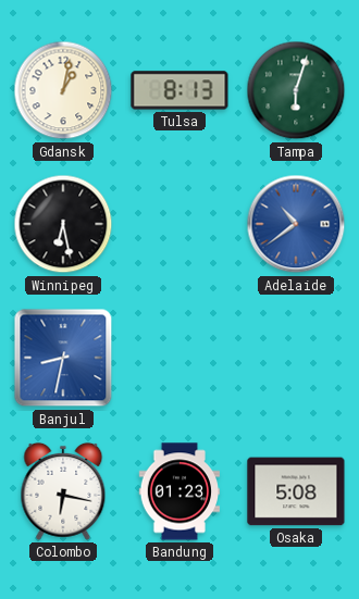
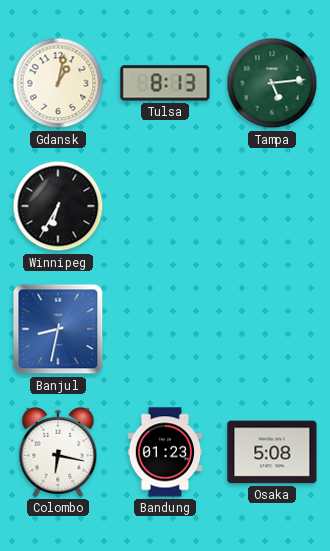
Tampa: 6:03 -> 5:14 (272, 83)
Winnipeg: 6:28 -> 6:35 (58, 206)
Adelaide: 10:39 -> none (296, 224)
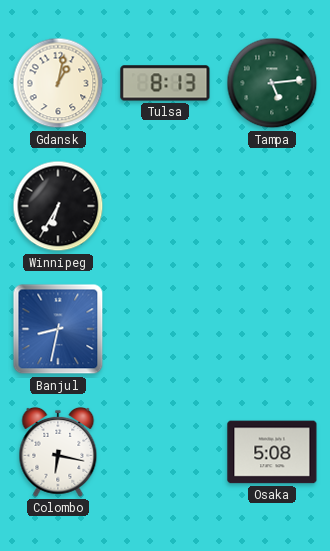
Bandung: 01:23 -> none (165, 452)
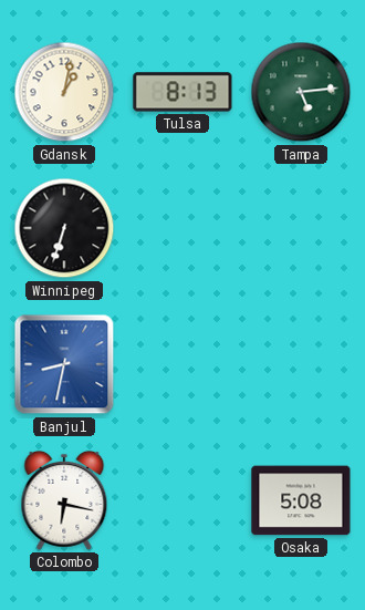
Winnipeg: 6:35 -> 6:33 (64, 228)
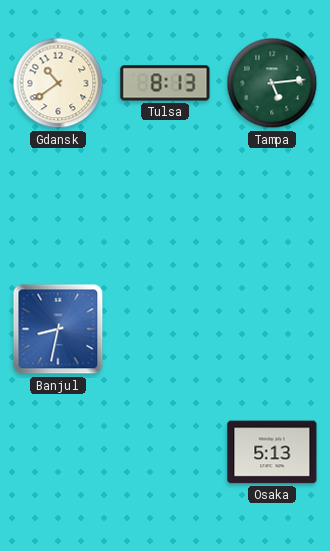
Gdansk: 1:02 -> 10:39 (58, 83)
Winnipeg: 6:33 -> none (64, 228)
Colombo: 6:17 -> none (64, 500)
Osaka: 5:08 -> 5:13 (272, 452)
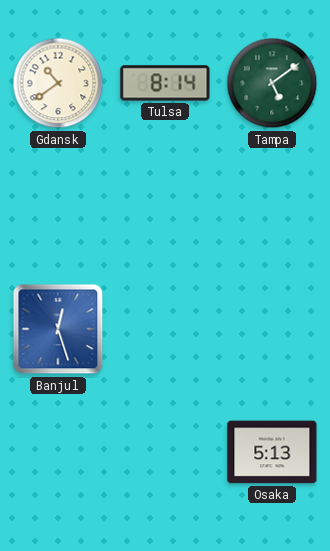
Tulsa: 8:13 -> 8:14 (165, 83)
Tampa: 5:14 -> 5:09 (272, 83)
Banjul: 8:32 -> 12:27 (58, 329)
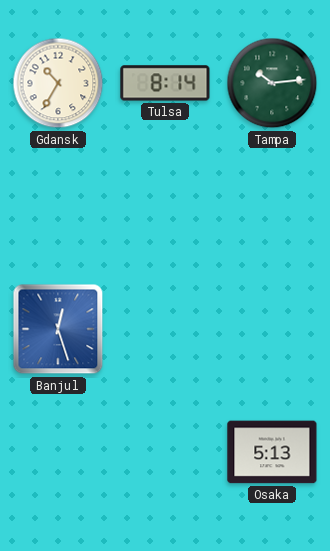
Gdansk: 10:39 -> 10:35 (58, 83)
Tampa: 5:09 -> 10:14 (272, 83)
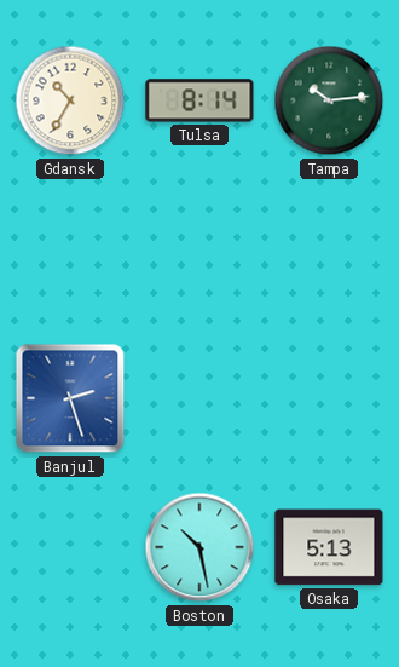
Banjul: 12:27 -> 2:27 (70, 398)
Boston: none -> 10:28 (199, 547)
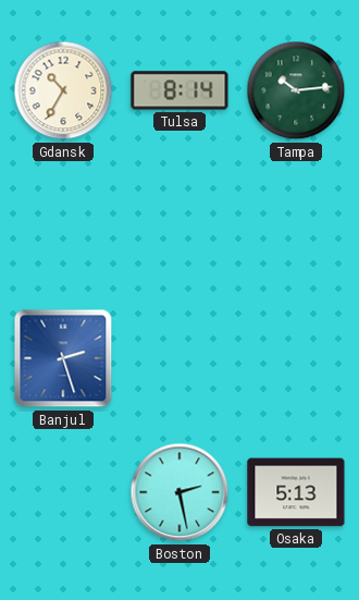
Boston: 10:28 -> 2:28 (179, 492)
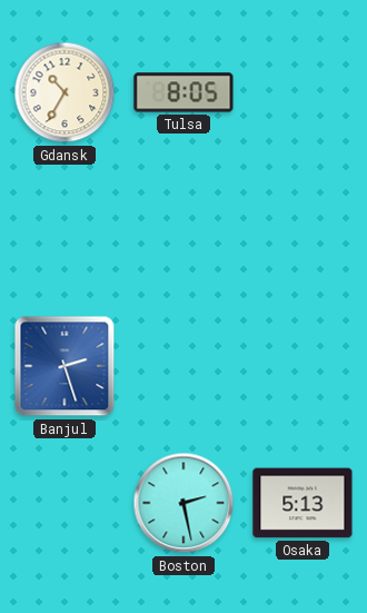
Tulsa: 8:14 -> 8:05 (183, 92)
Tampa: 10:14 -> none (296, 90)
